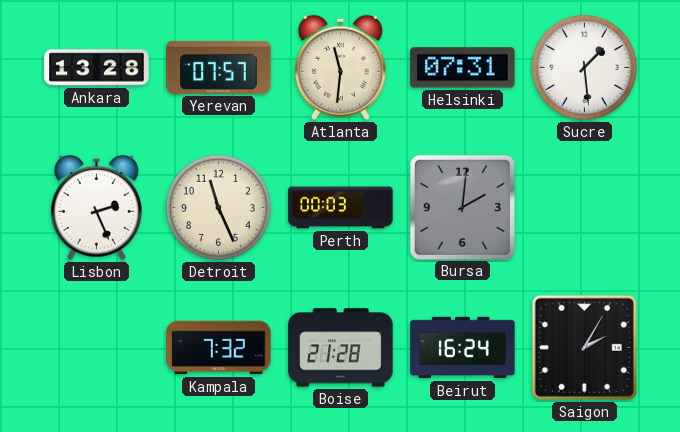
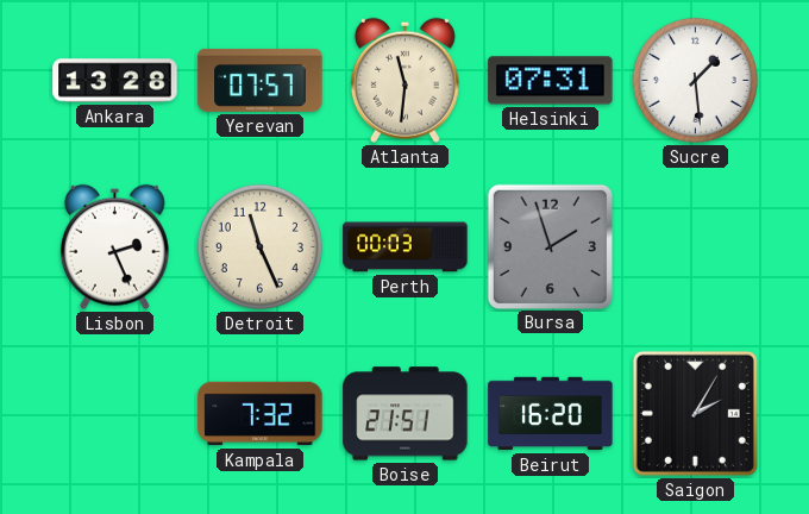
Bursa: 2:01 -> 1:57 (550, 246)
Boise: 21:28 -> 21:51 (406, 414)
Beirut: 16:24 -> 16:20 (551, 414)
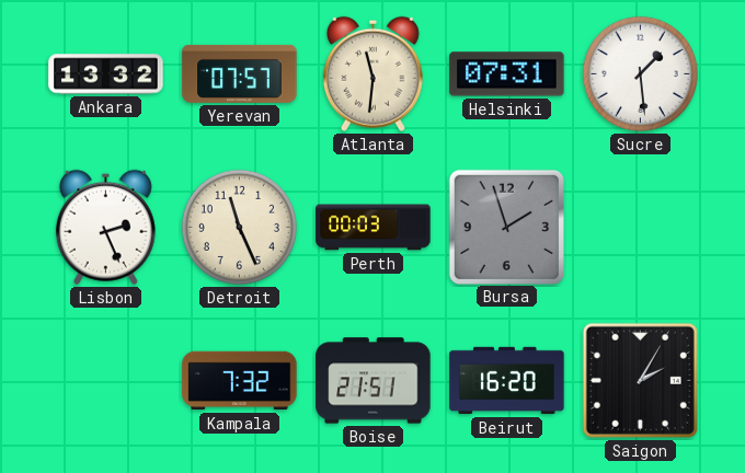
Ankara: 13:28 -> 13:32 (106, 74)
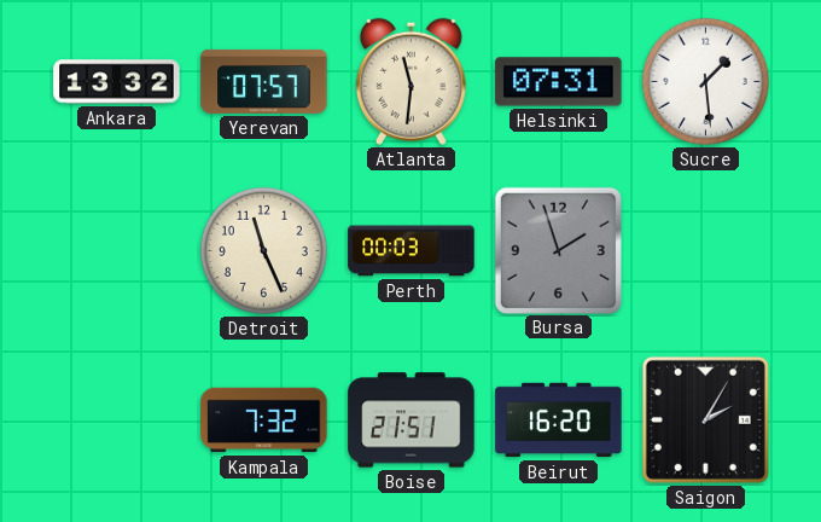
Lisbon: 2:26 -> none (105, 227)
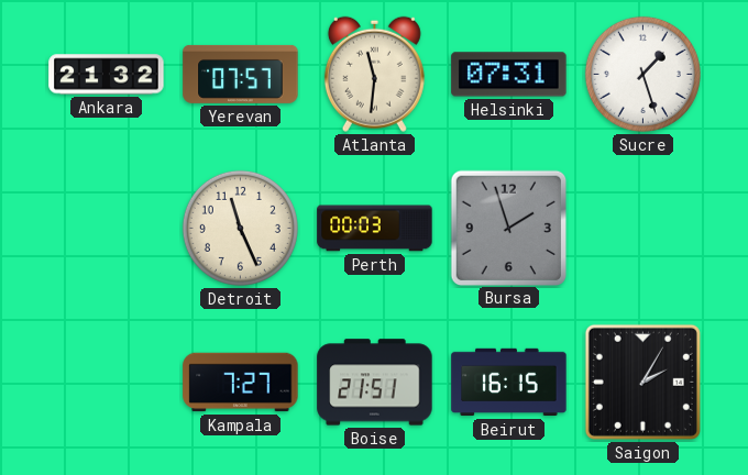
Ankara: 13:32 -> 21:32 (107, 75)
Sucre: 1:29 -> 1:27 (642, 74)
Kampala: 7:32 -> 7:27 (241, 383)
Beirut: 16:20 -> 16:15 (509, 383)
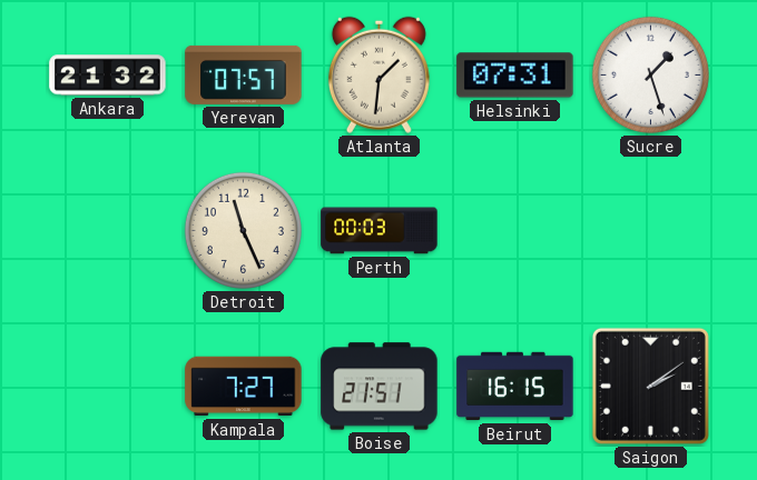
Atlanta: 11:31 -> 1:31 (378, 74)
Bursa: 1:57 -> none (508, 228)
Saigon: 2:05 -> 2:09 (650, 386)
